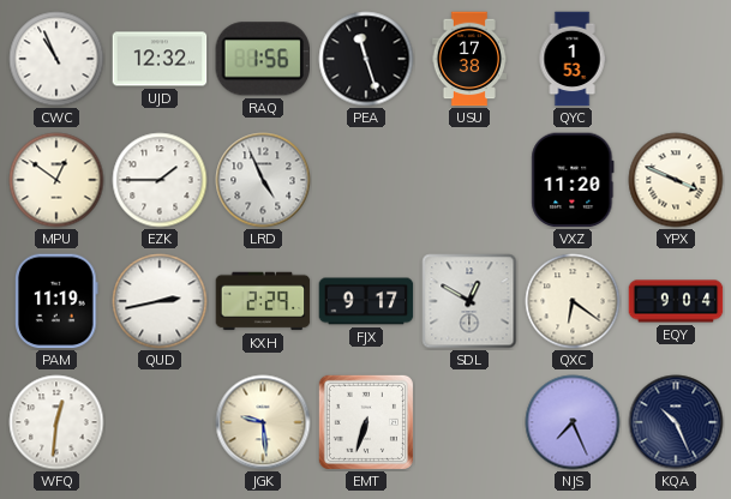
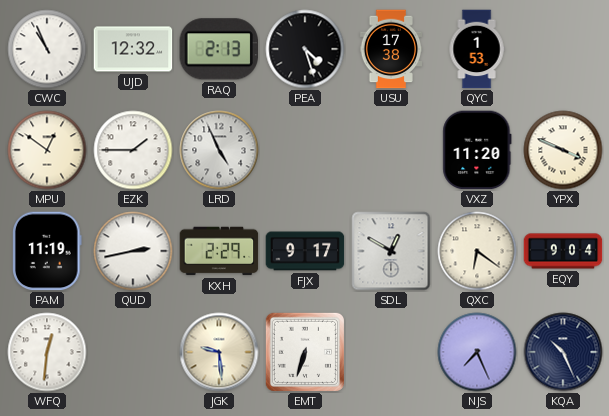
RAQ: 1:56 -> 2:13 (218, 49)
PEA: 11:27 -> 4:27 (305, 49)
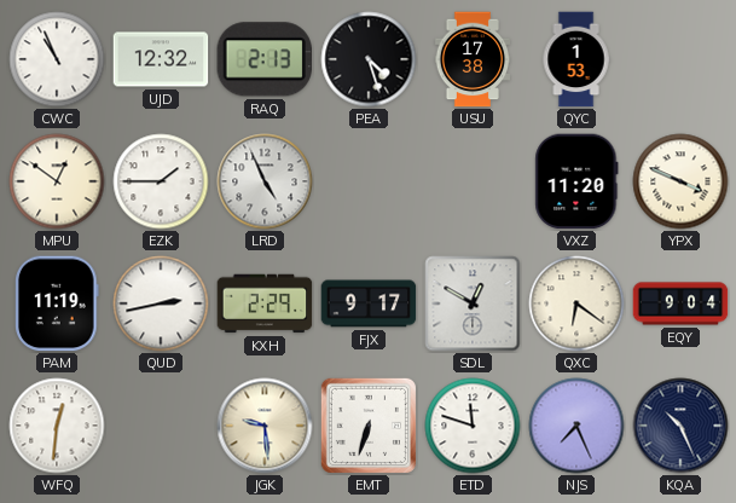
ETD: none -> 11:48 (473, 426)
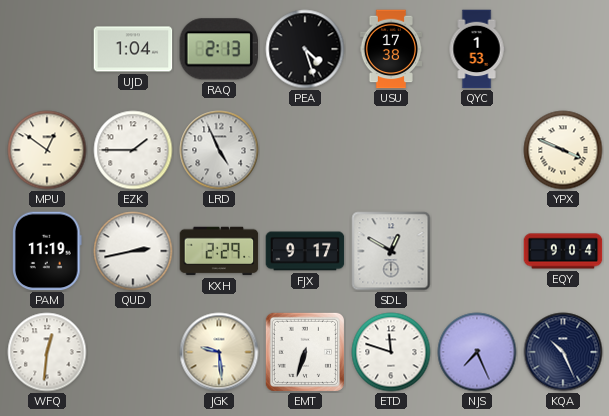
CWC: 10:56 -> none (57, 59)
UJD: 12:32 -> 1:04 (133, 49)
VXZ: 11:20 -> none (576, 181)
QXC: 6:21 -> none (576, 303)
